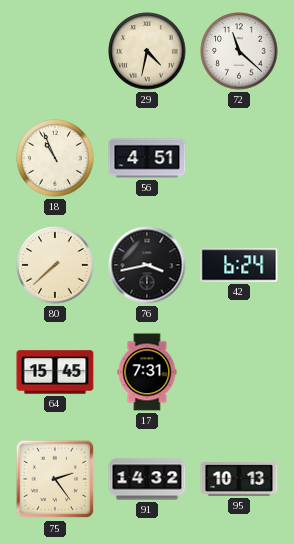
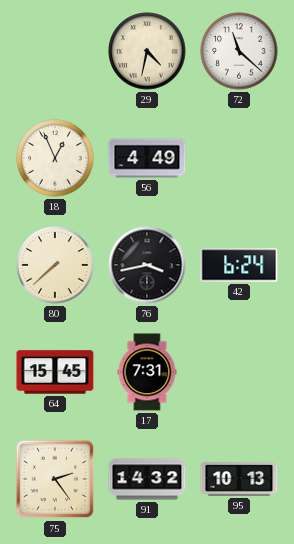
18: 10:56 -> 12:56 (55, 158)
56: 4:51 -> 4:49 (147, 158)
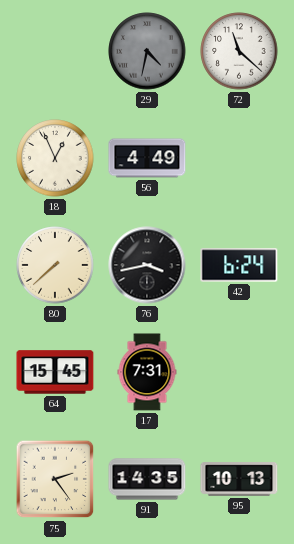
29 dial: cream -> grey (147, 51)
91: 14:32 -> 14:35 (147, 479)
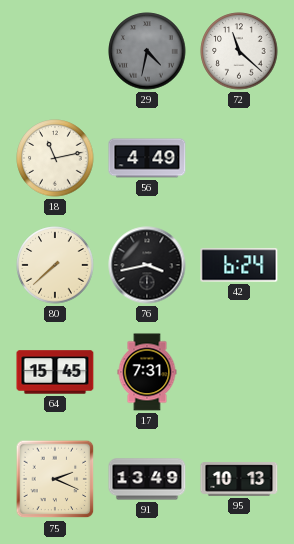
18: 12:56 -> 11:13 (55, 158)
75: 2:24 -> 2:19 (55, 479)
91: 14:35 -> 13:49 (147, 479)
